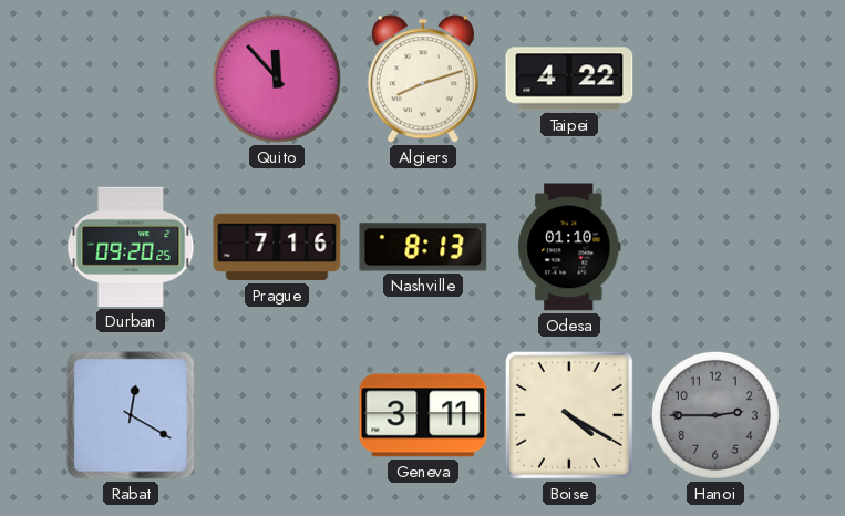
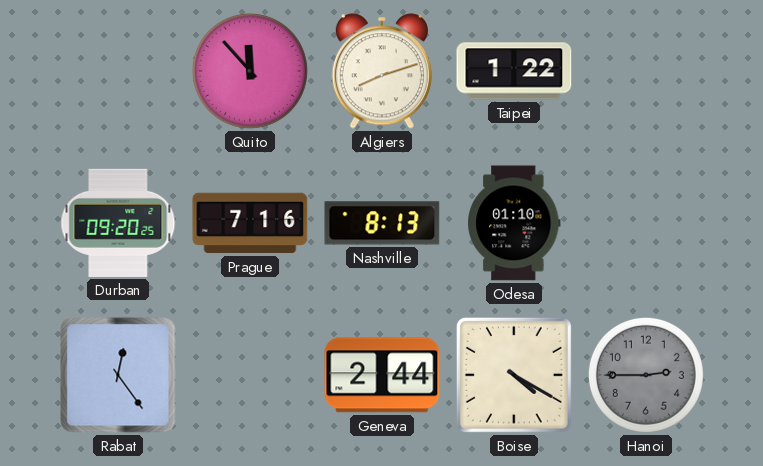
Taipei: 4:22 -> 1:22 (514, 71)
Rabat: 12:20 -> 12:24 (118, 375)
Geneva: 3:11 -> 2:44 (382, 375)
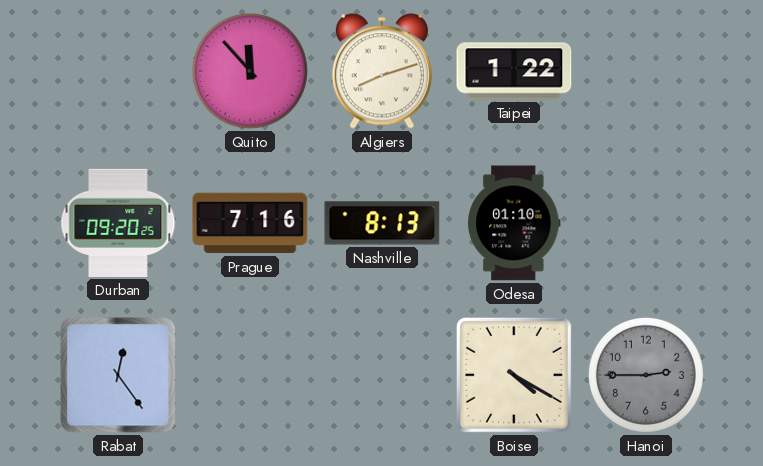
Geneva: 2:44 -> none (382, 375)
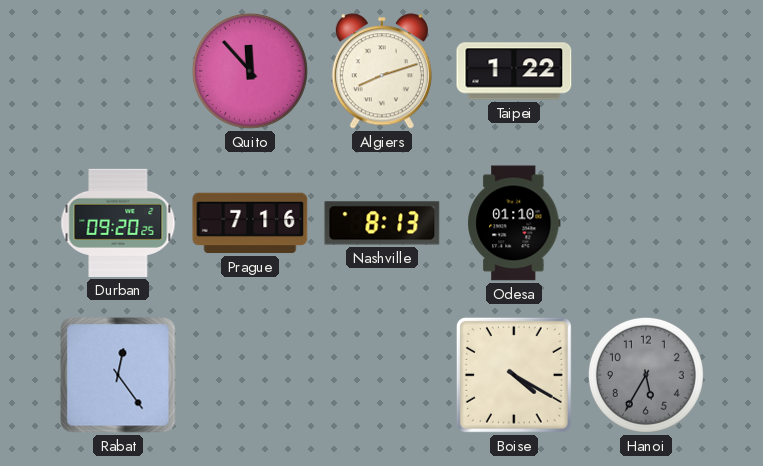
Hanoi: 2:45 -> 5:35 (646, 375)
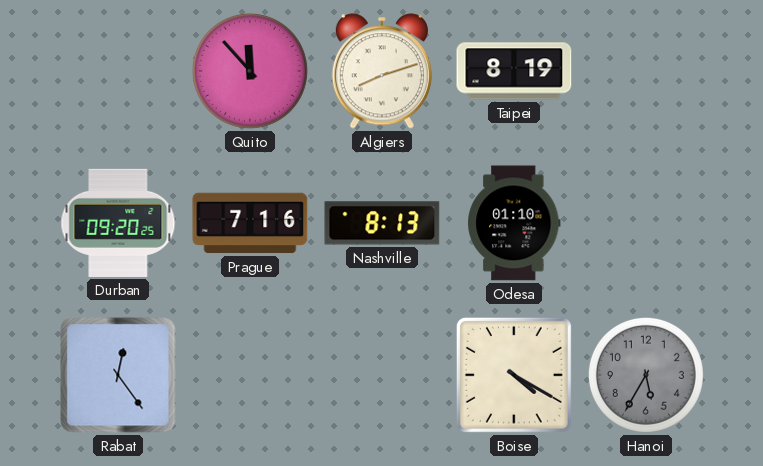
Taipei: 1:22 -> 8:19 (514, 71)
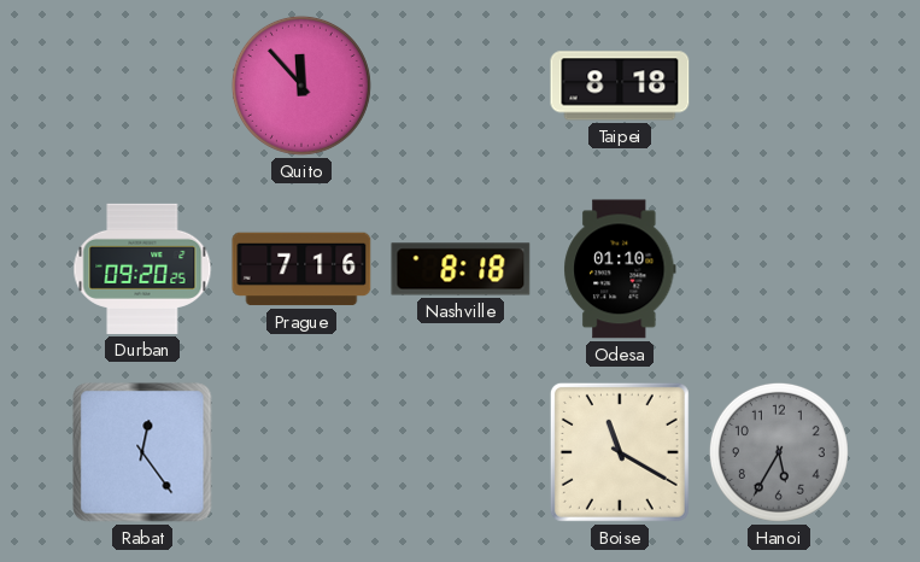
Algiers: 8:12 -> none (382, 71)
Taipei: 8:19 -> 8:18 (620, 86)
Nashville: 8:13 -> 8:18 (461, 269)
Boise: 4:20 -> 11:20 (620, 452)
